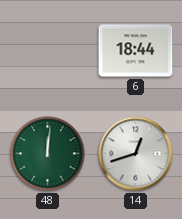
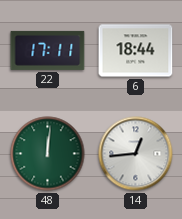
22: none -> 17:11 (48, 50)
14: 12:42 -> 12:44 (136, 154)
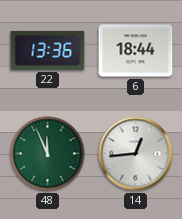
22: 17:11 -> 13:36 (48, 50)
48: 12:01 -> 11:56 (48, 154)
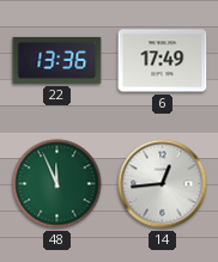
6: 18:44 -> 17:49 (163, 61)
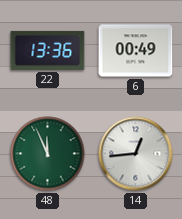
6: 17:49 -> 00:49 (136, 51)
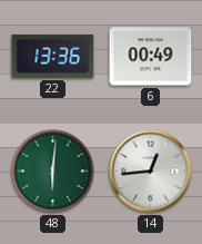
48: 11:56 -> 6:01 (53, 172)
